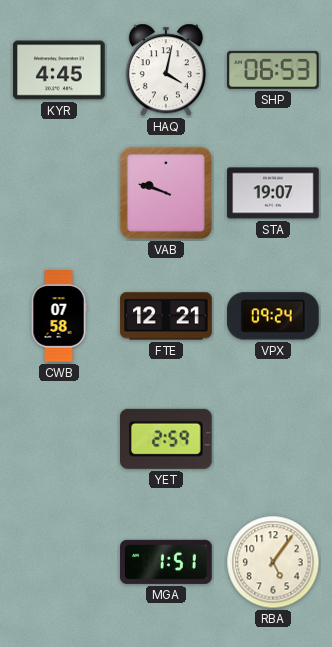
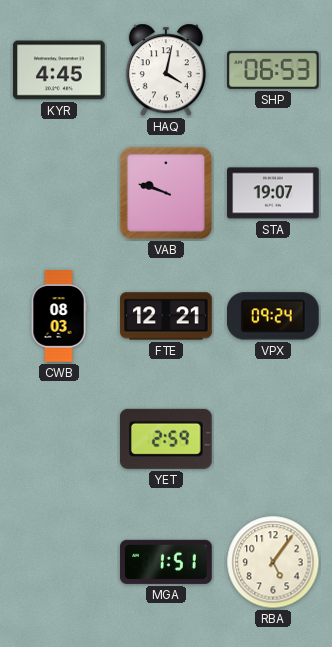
CWB: 07:58 -> 08:03 (59, 316)
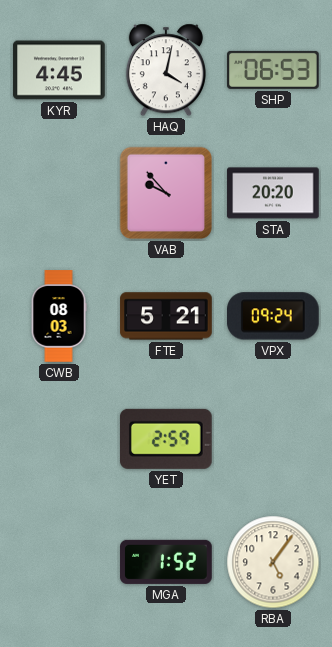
VAB: 9:48 -> 9:53 (166, 193)
STA: 19:07 -> 20:20 (273, 193)
FTE: 12:21 -> 5:21 (166, 316)
MGA: 1:51 -> 1:52 (166, 562)
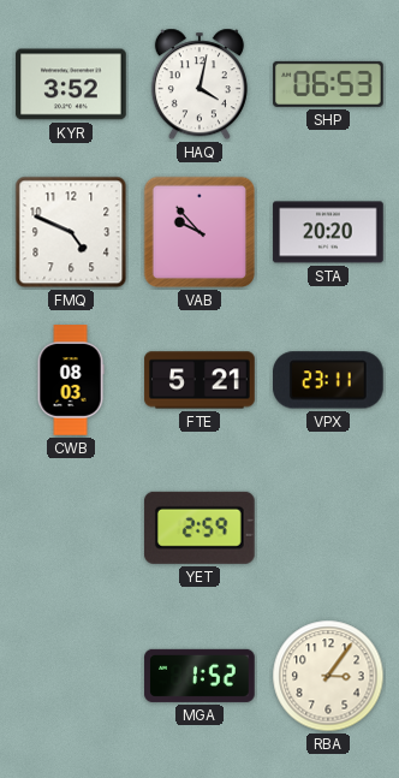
KYR: 4:45 -> 3:52 (71, 84)
FMQ: none -> 4:49 (71, 232)
VPX: 09:24 -> 23:11 (329, 380)
RBA: 5:06 -> 3:06 (328, 676)
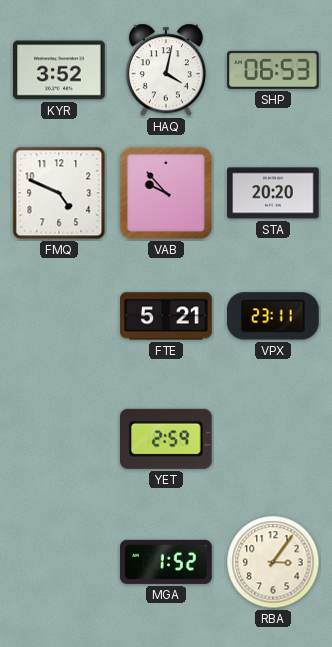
CWB: 08:03 -> none (71, 380)
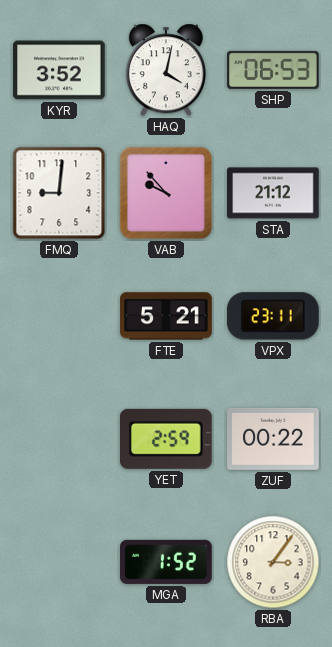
FMQ: 4:49 -> 9:01 (59, 193)
STA: 20:20 -> 21:12 (273, 193)
ZUF: none -> 00:22 (273, 439)
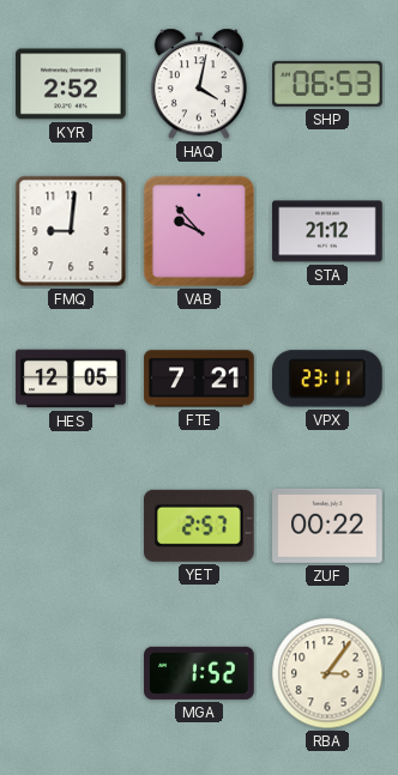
KYR: 3:52 -> 2:52 (71, 84)
HES: none -> 12:05 (71, 379)
FTE: 5:21 -> 7:21 (199, 379)
YET: 2:59 -> 2:57 (199, 526)
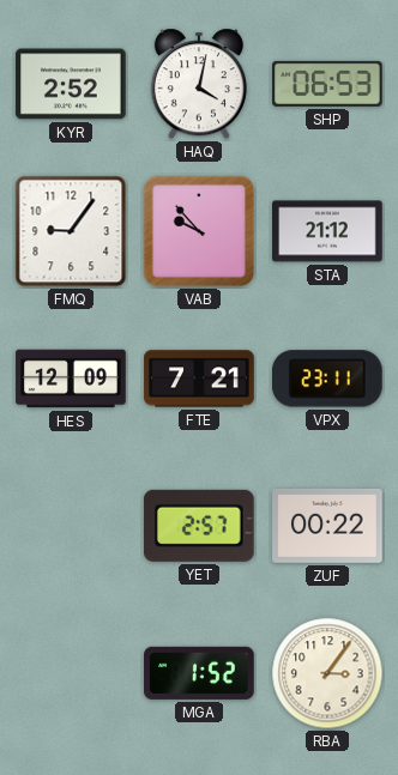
FMQ: 9:01 -> 9:06 (71, 231)
HES: 12:05 -> 12:09 (71, 379)
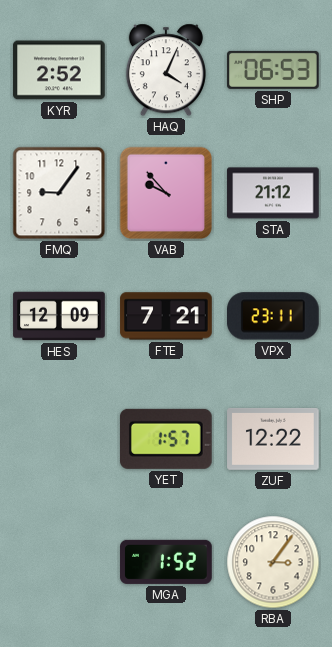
HAQ: 4:02 -> 4:04 (166, 70)
YET: 2:57 -> 1:57 (166, 439)
ZUF: 00:22 -> 12:22 (273, 439)
